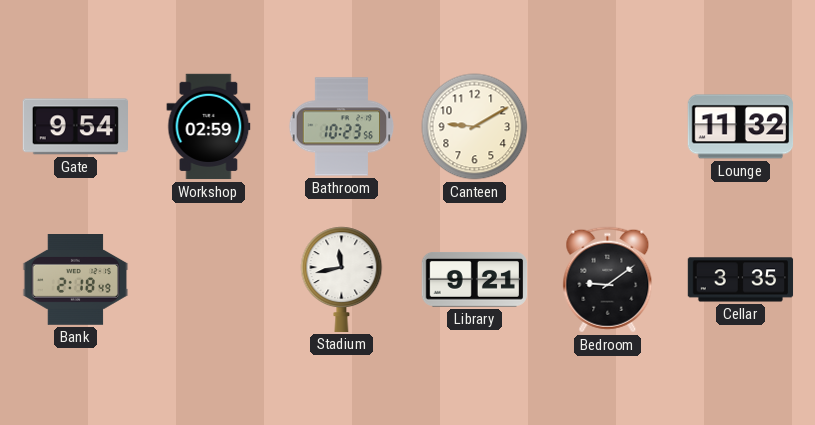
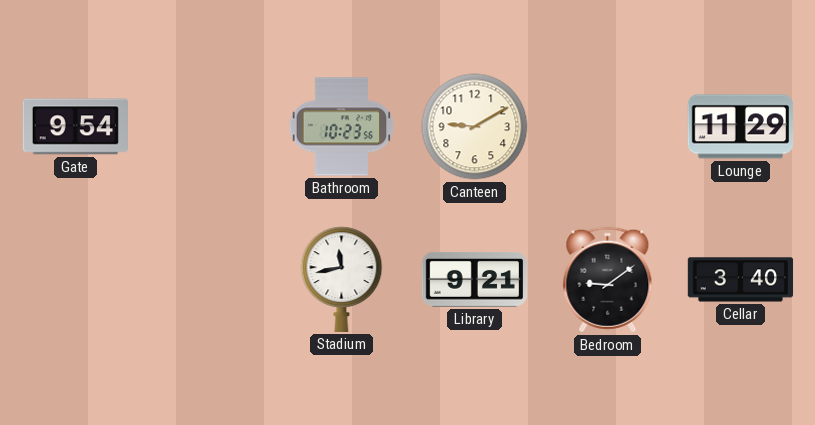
Workshop: 02:59 -> none (209, 127)
Lounge: 11:32 -> 11:29 (741, 127)
Bank: 2:18 -> none (76, 280)
Cellar: 3:35 -> 3:40 (741, 280)
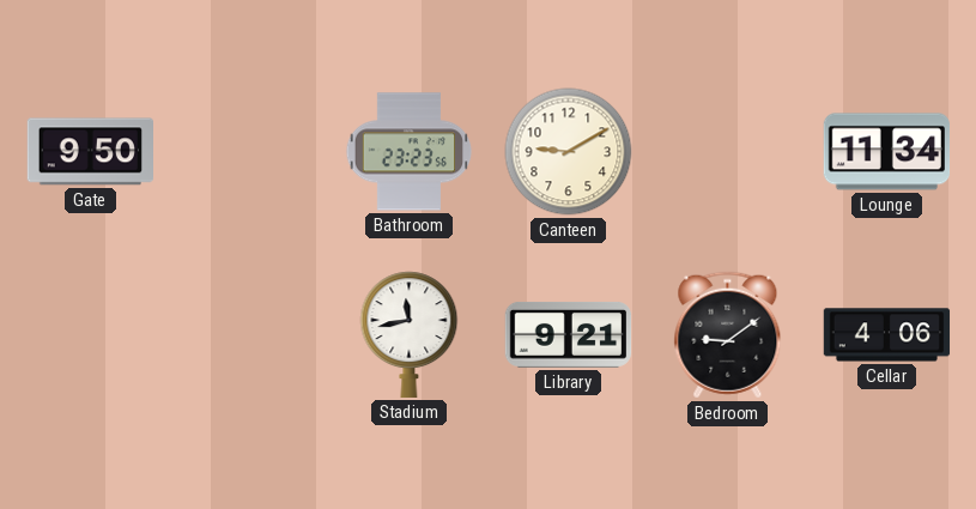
Gate: 9:54 -> 9:50 (90, 152)
Bathroom: 10:23 -> 23:23 (410, 152)
Lounge: 11:29 -> 11:34 (887, 152)
Cellar: 3:40 -> 4:06 (887, 335)
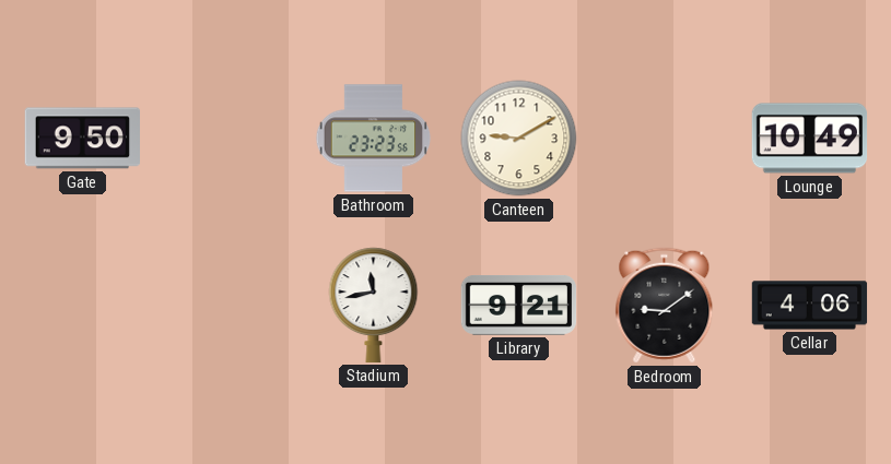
Lounge: 11:34 -> 10:49 (810, 139)
